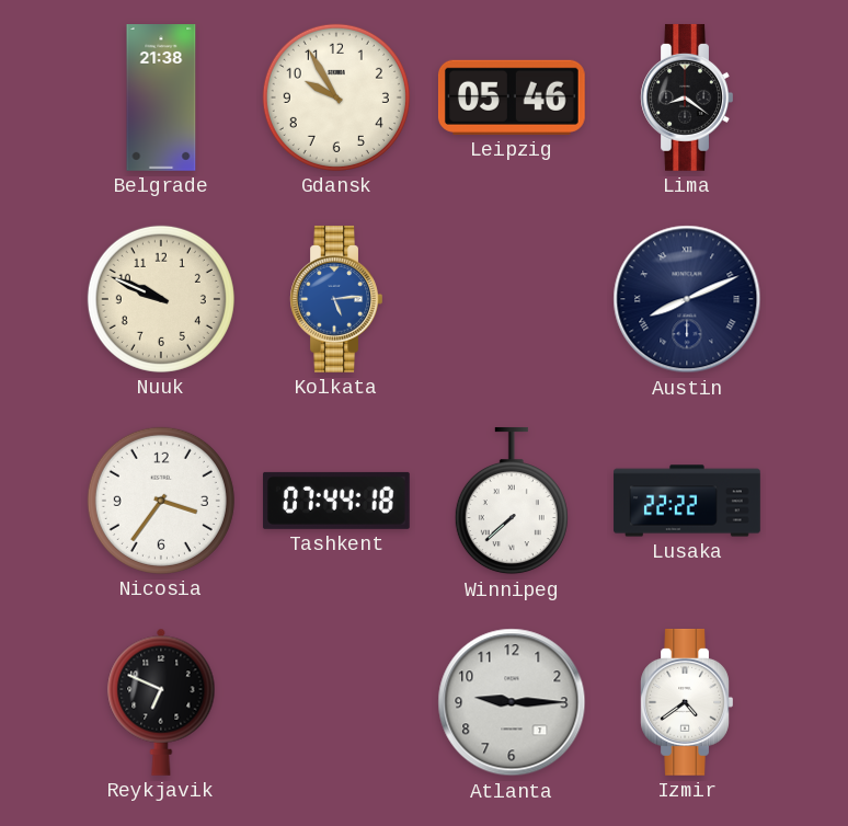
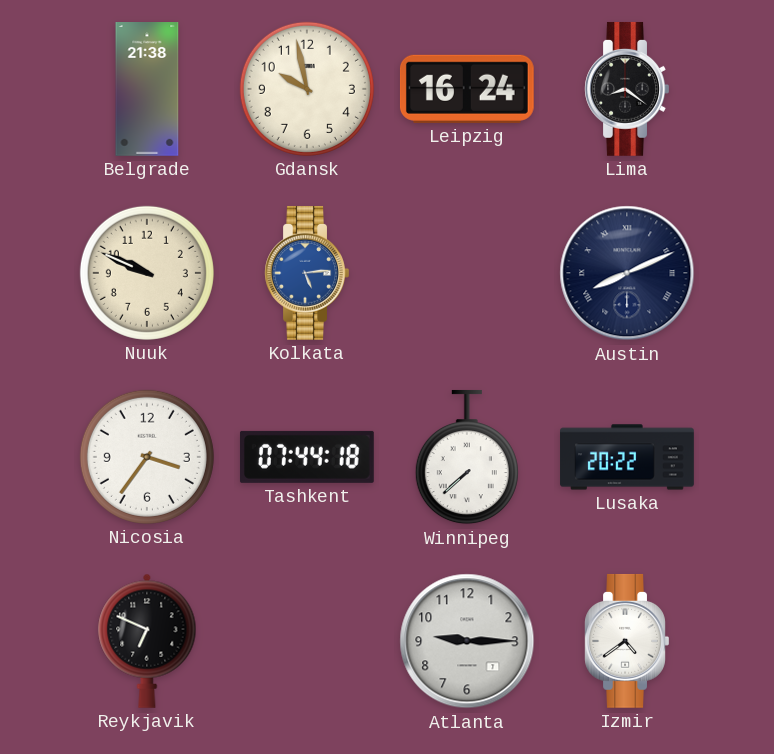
Gdansk: 9:55 -> 9:58 (307, 89)
Leipzig: 05:46 -> 16:24 (467, 89)
Lusaka: 22:22 -> 20:22 (627, 457)
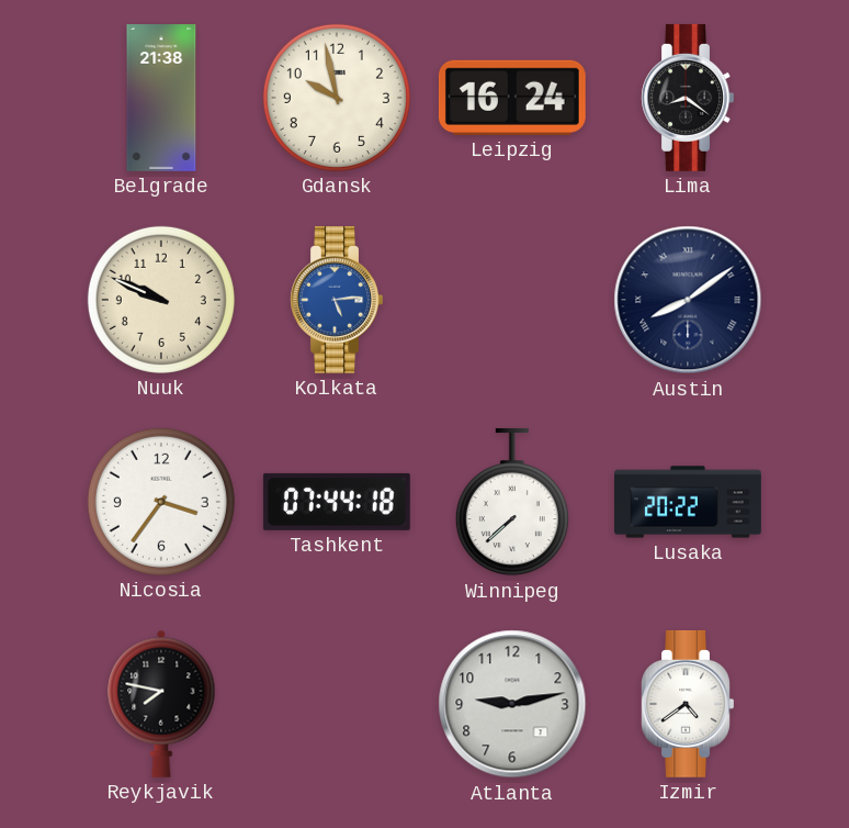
Austin: 8:11 -> 8:09 (688, 300)
Reykjavik: 6:49 -> 7:47 (161, 704)
Atlanta: 9:15 -> 9:13 (512, 704)
